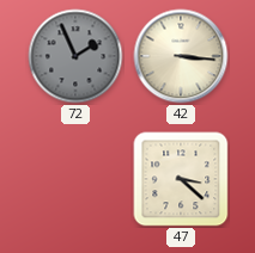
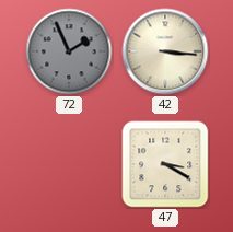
47: 3:22 -> 3:20 (165, 164)
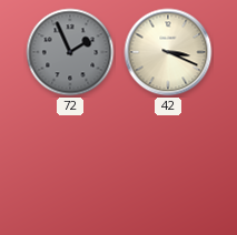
42: 3:16 -> 3:19 (168, 52)
47: 3:20 -> none (165, 164)
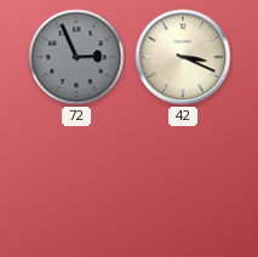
72: 1:56 -> 2:56 (76, 57)
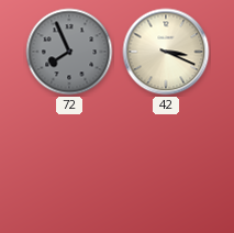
72: 2:56 -> 7:56 (69, 52)
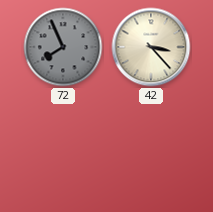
42: 3:19 -> 3:23 (151, 47)
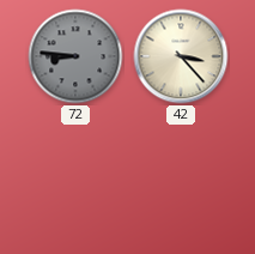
72: 7:56 -> 8:46 (75, 56)
